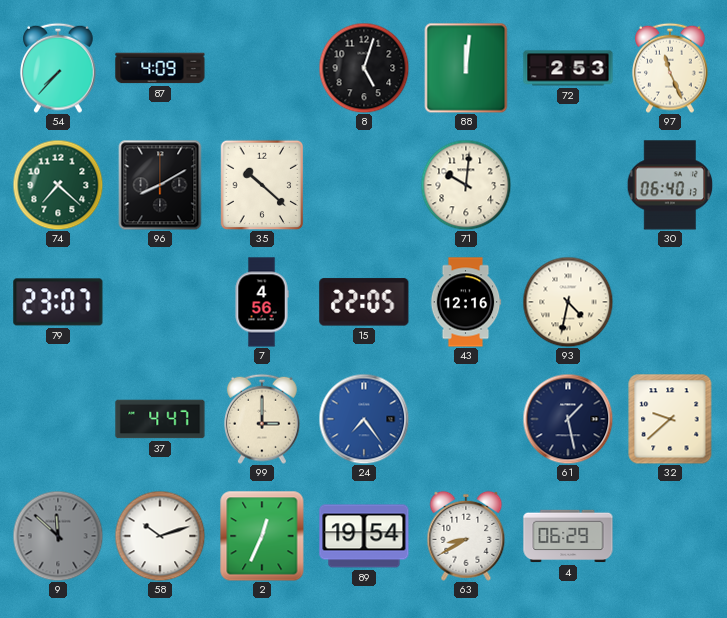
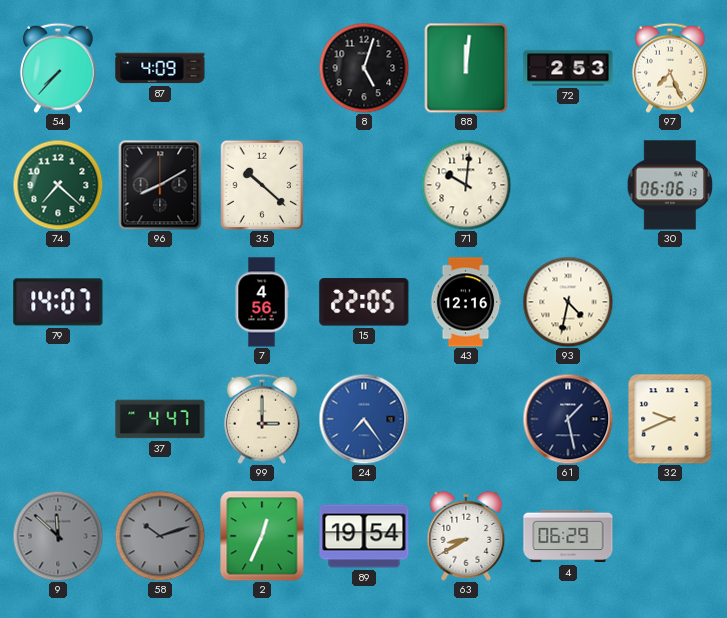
97: 11:26 -> 7:26 (671, 68)
30: 06:40 -> 06:06 (670, 185)
79: 23:07 -> 14:07 (58, 302)
32: 9:38 -> 9:41 (670, 419)
58 dial: white -> grey (160, 536)
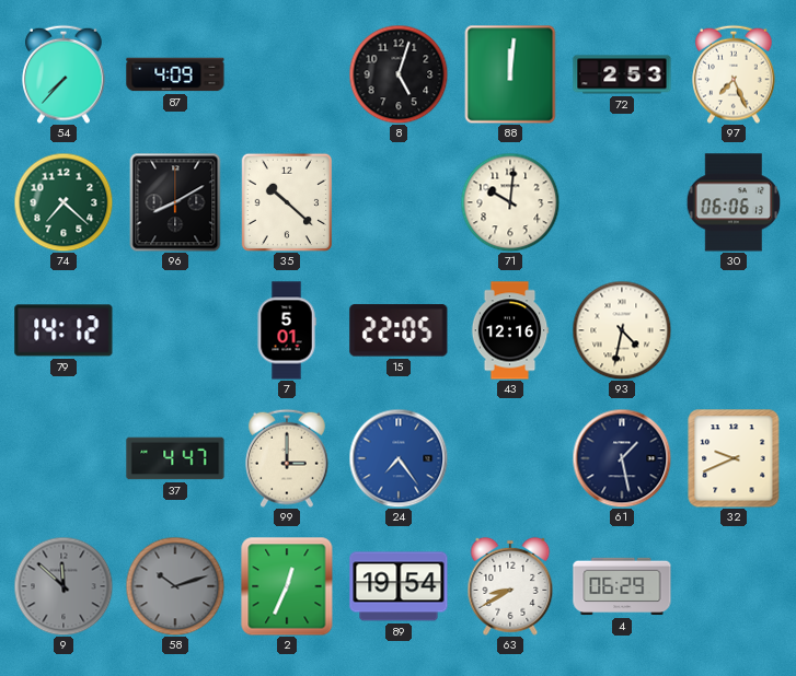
79: 14:07 -> 14:12 (64, 330)
7: 4:56 -> 5:01 (287, 330)
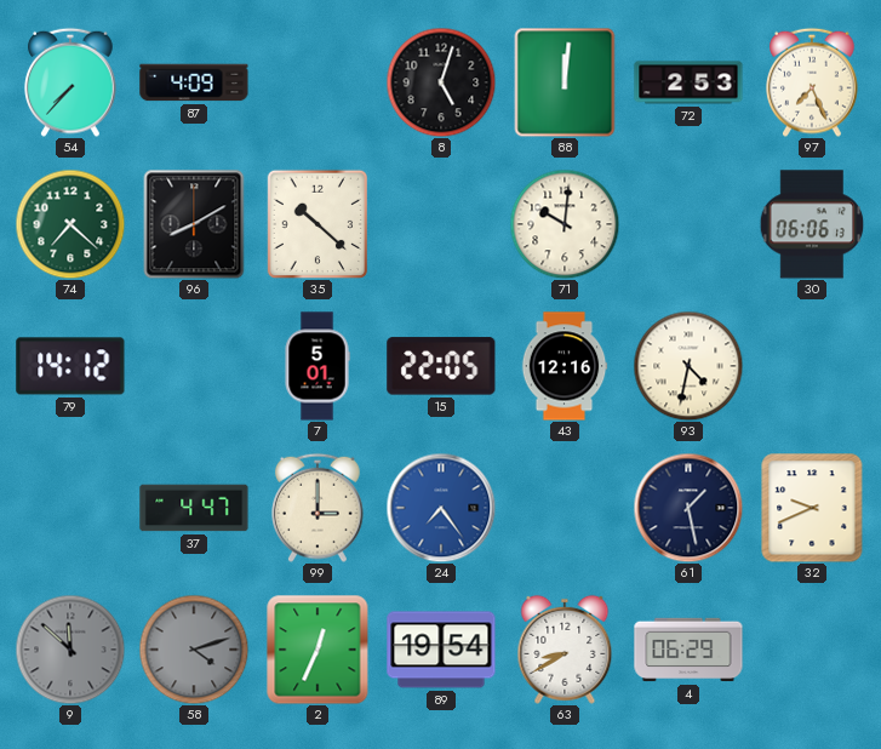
58: 10:12 -> 4:12 (194, 650)
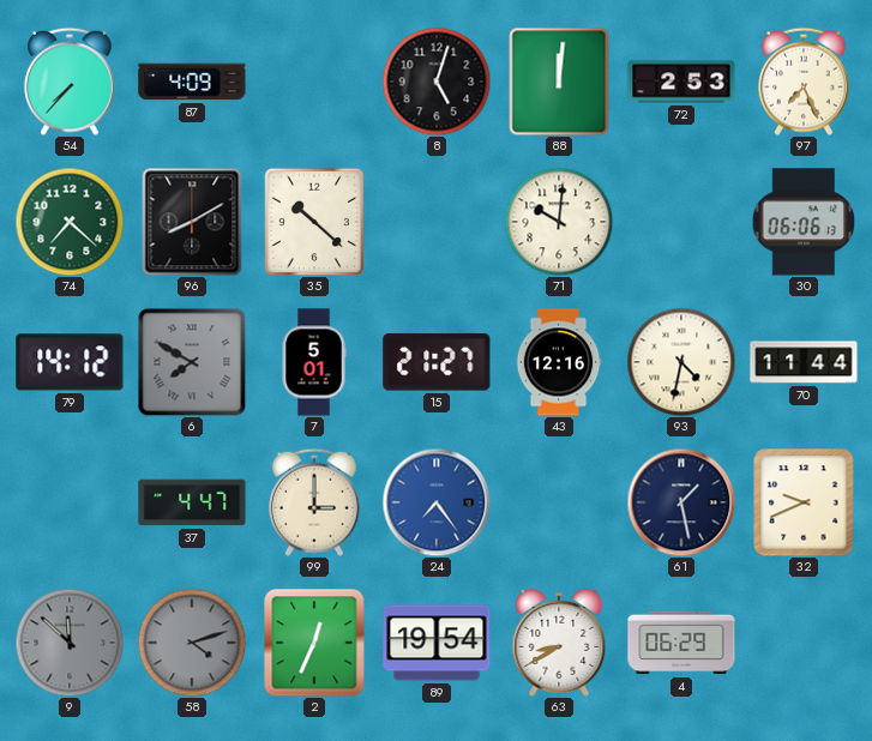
6: none -> 7:50 (192, 362)
15: 22:05 -> 21:27 (437, 362)
70: none -> 11:44 (804, 362)
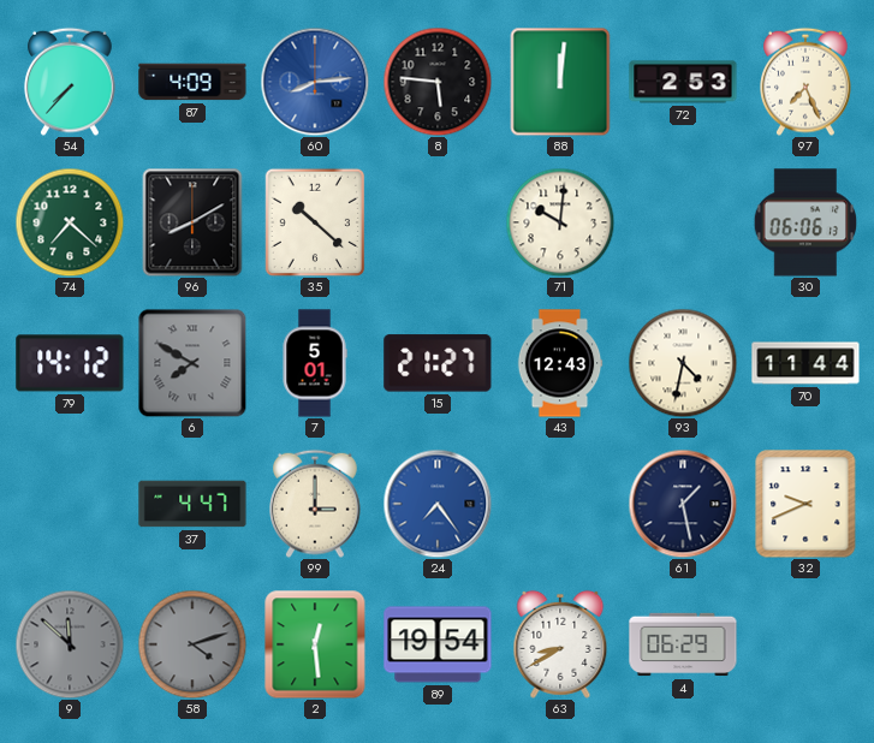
60: none -> 8:14 (315, 82)
8: 5:03 -> 5:46 (438, 82)
43: 12:16 -> 12:43 (560, 363)
2: 12:34 -> 12:29 (315, 644)
